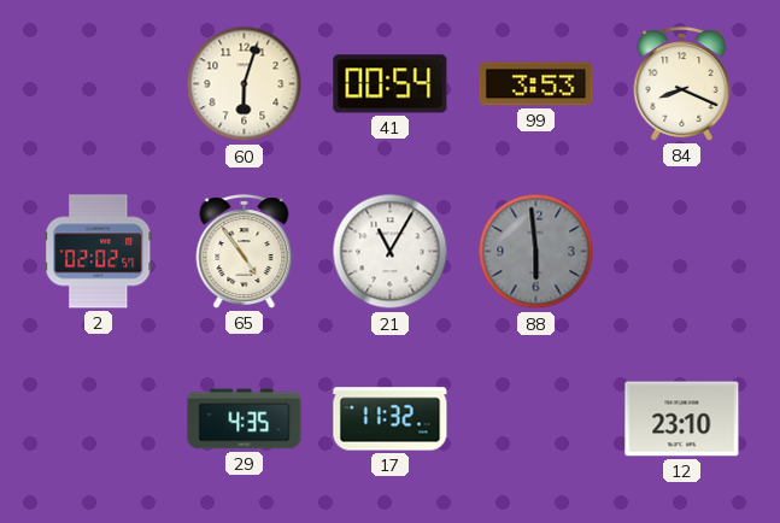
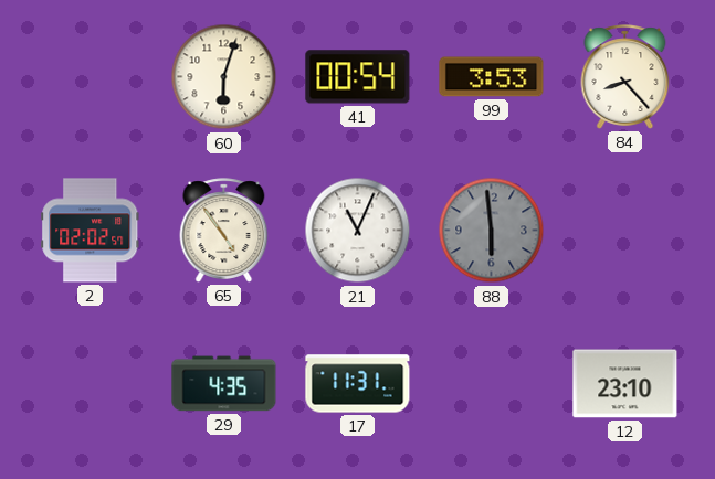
84: 8:19 -> 8:23 (625, 77)
21: 11:05 -> 11:04 (358, 231)
17: 11:32 -> 11:31 (358, 384)
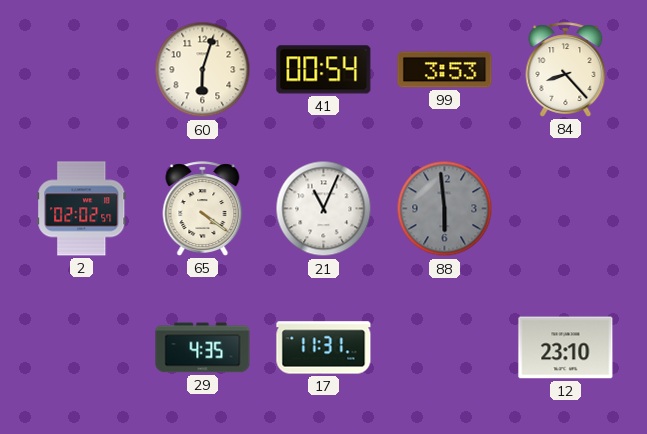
65: 4:54 -> 4:21 (203, 209)
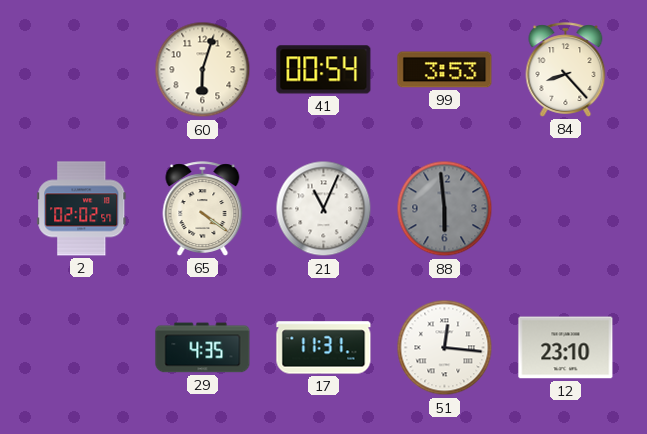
51: none -> 12:16 (445, 348)
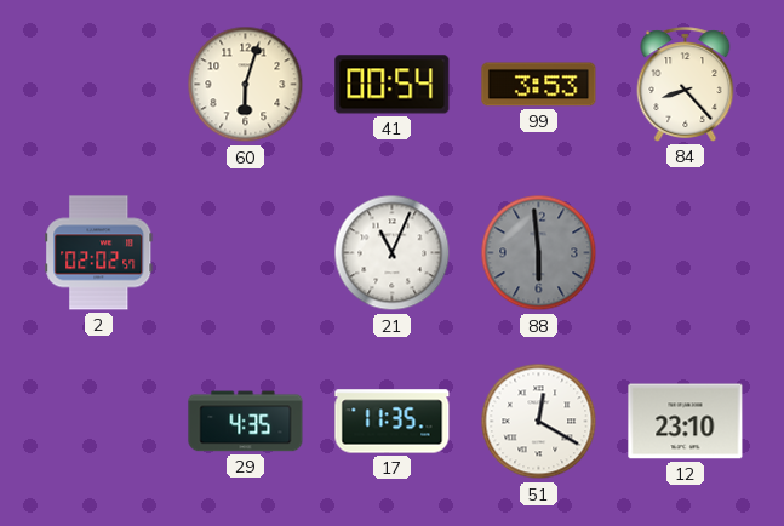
65: 4:21 -> none (203, 209)
17: 11:31 -> 11:35 (393, 422)
51: 12:16 -> 12:20 (539, 422)
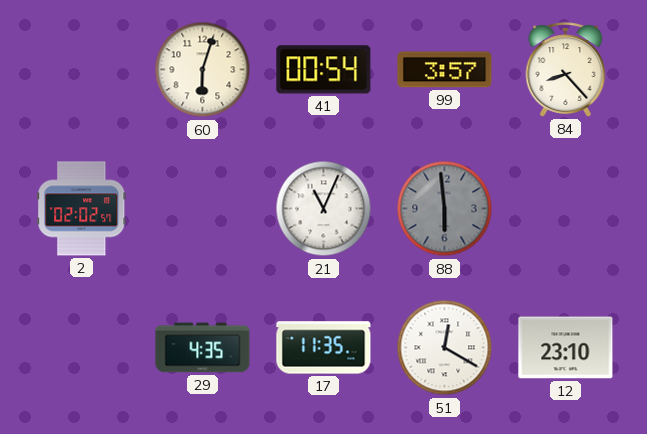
99: 3:53 -> 3:57 (445, 70)
